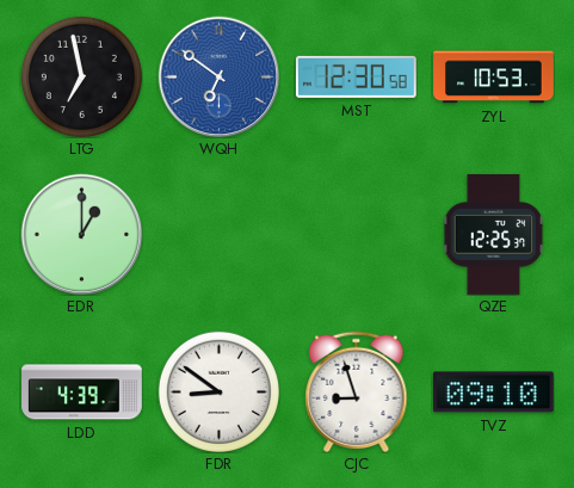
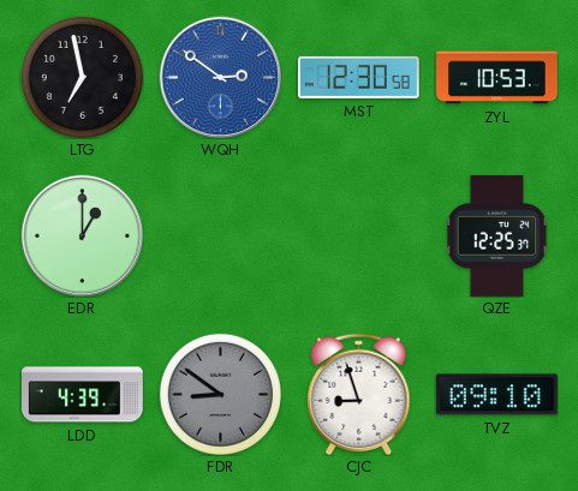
WQH: 6:51 -> 2:51 (220, 77)
FDR dial: white -> grey (220, 394)
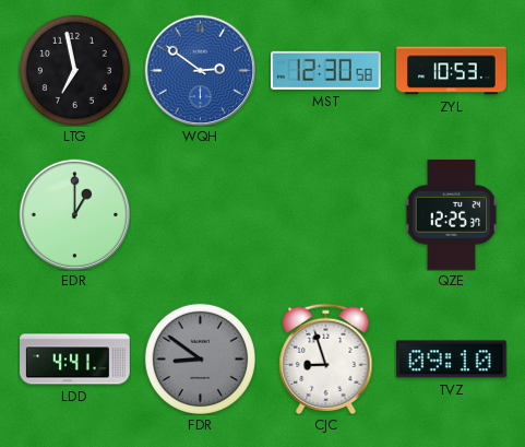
LDD: 4:39 -> 4:41 (75, 360)
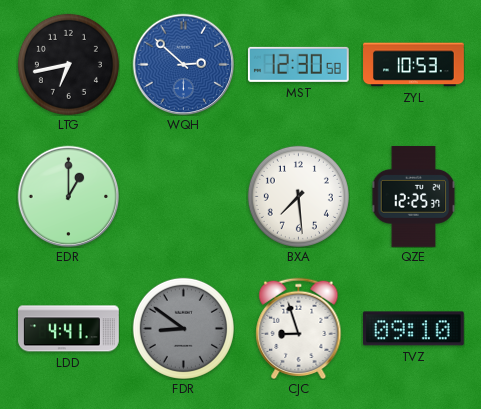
LTG: 6:58 -> 6:43 (68, 64)
WQH: 2:51 -> 2:52 (183, 64)
BXA: none -> 7:29 (298, 196)
